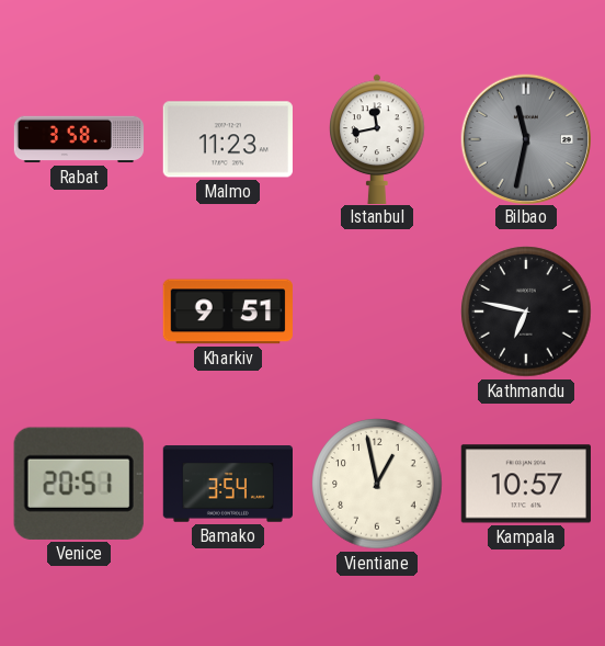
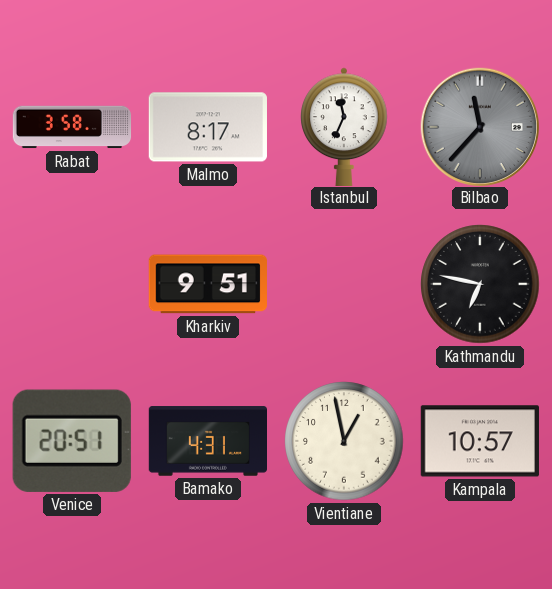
Malmo: 11:23 -> 8:17 (208, 127)
Istanbul: 11:43 -> 11:34 (344, 126)
Bilbao: 11:32 -> 11:37 (479, 126)
Bamako: 3:54 -> 4:31 (208, 441)
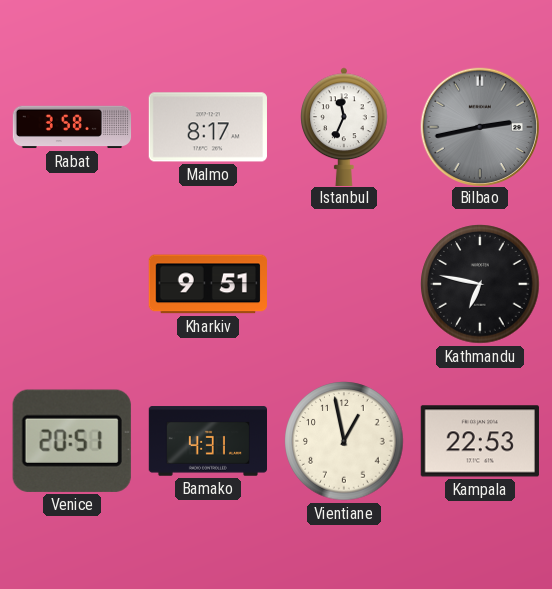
Bilbao: 11:37 -> 2:43 (479, 126)
Kampala: 10:57 -> 22:53 (480, 441)
